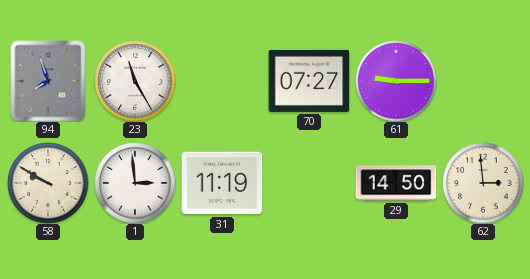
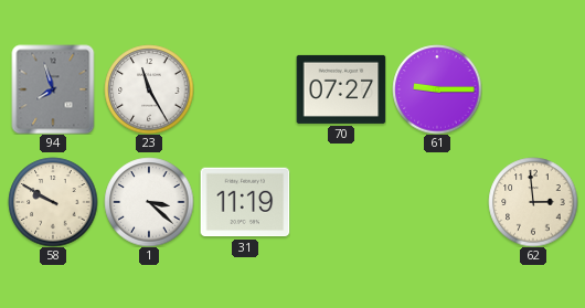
1: 2:59 -> 3:22 (149, 202)
29: 14:50 -> none (396, 183)
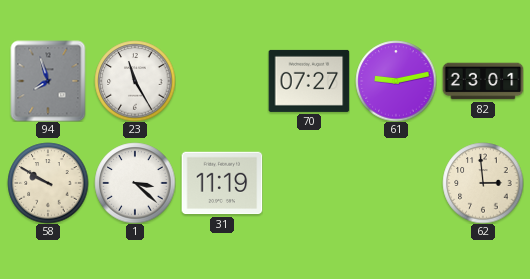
61: 9:15 -> 9:13 (396, 81)
82: none -> 23:01 (483, 81)
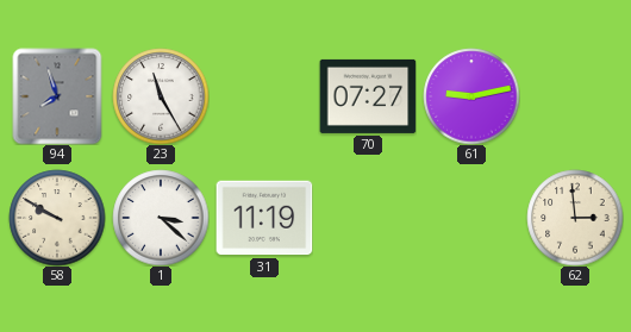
82: 23:01 -> none (483, 81)
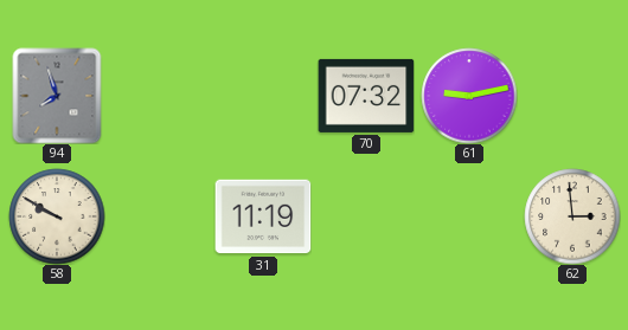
23: 11:25 -> none (161, 96)
70: 07:27 -> 07:32 (366, 96)
1: 3:22 -> none (161, 218)
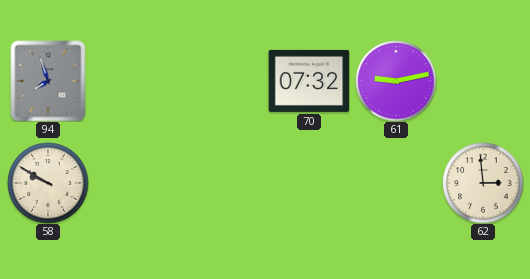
31: 11:19 -> none (263, 216)
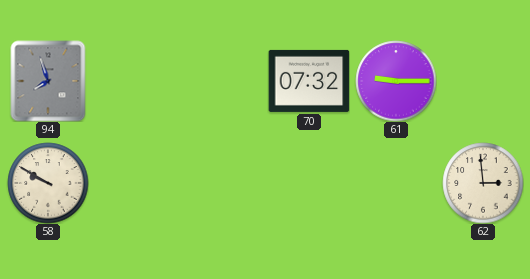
61: 9:13 -> 9:15 (396, 81)
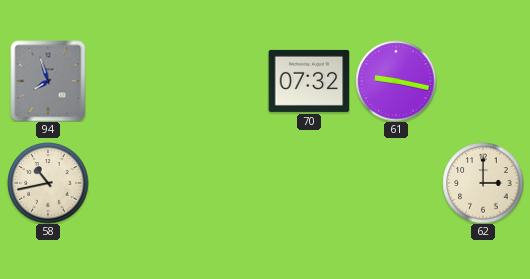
61: 9:15 -> 9:17 (396, 81)
58: 9:50 -> 10:43 (48, 183)
62: 2:59 -> 3:00 (483, 183)
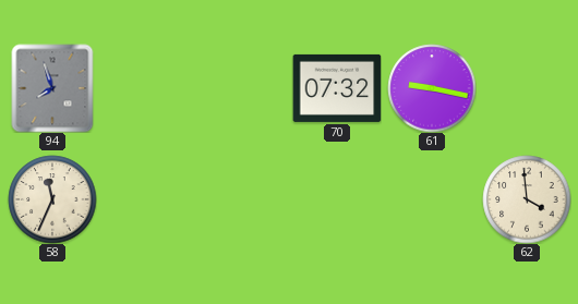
58: 10:43 -> 11:34 (52, 199)
62: 3:00 -> 3:59 (527, 199)
